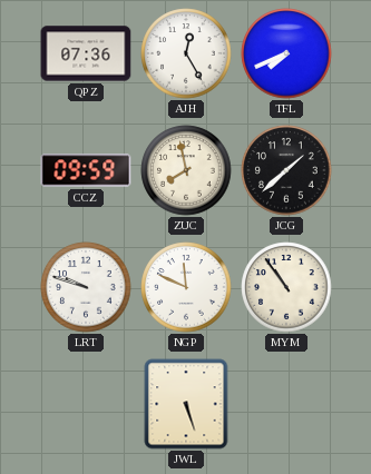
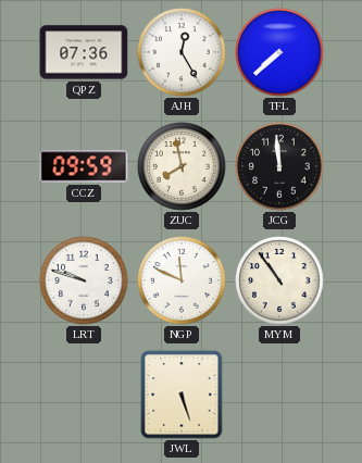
TFL: 7:41 -> 7:38 (279, 52)
JCG: 1:38 -> 11:59 (279, 166)
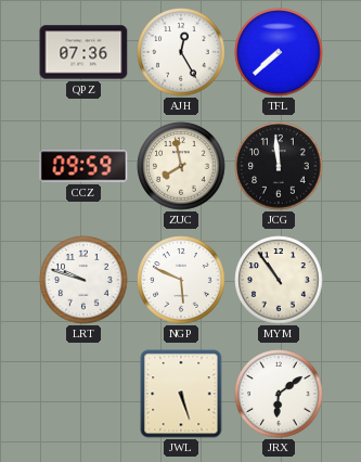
NGP: 11:49 -> 5:49 (181, 280)
JRX: none -> 6:09 (279, 394)
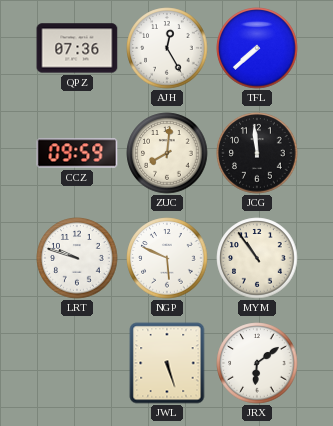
ZUC: 7:58 -> 8:01 (167, 153)
